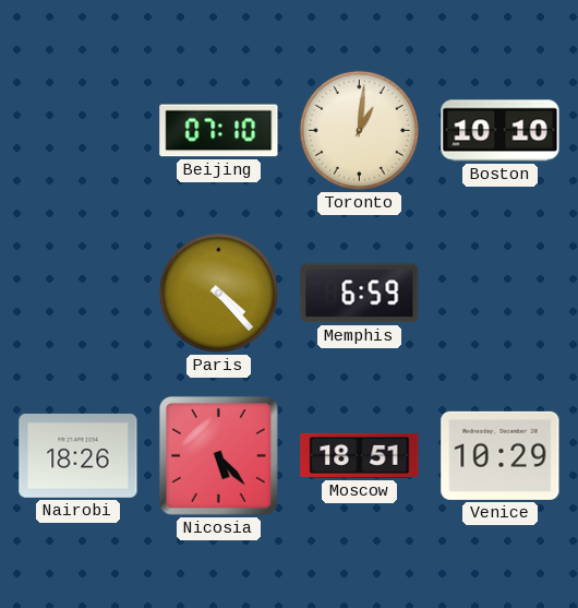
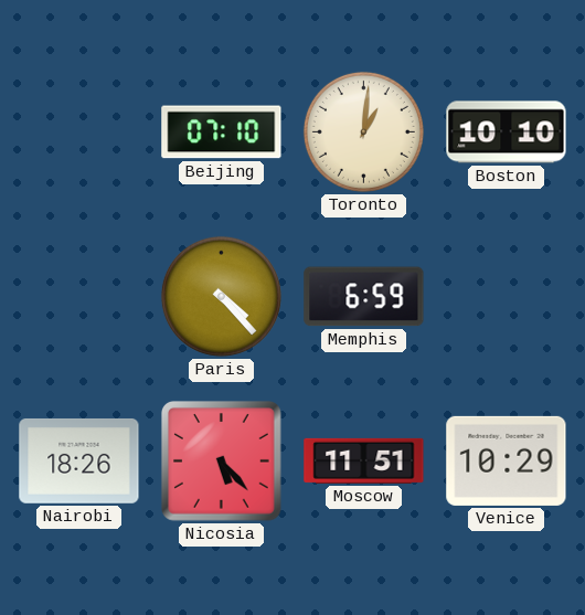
Moscow: 18:51 -> 11:51 (364, 460)
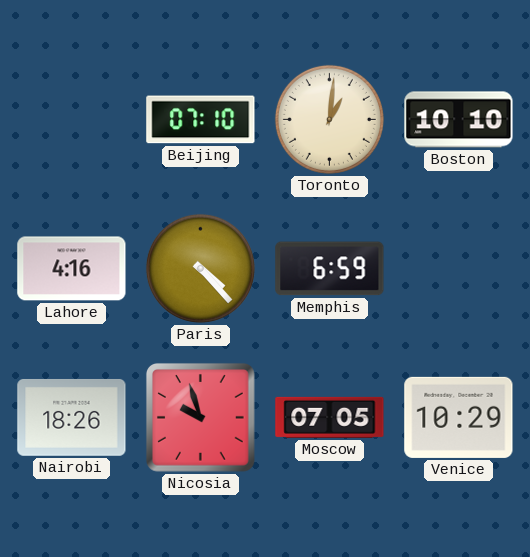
Lahore: none -> 4:16 (72, 269)
Nicosia: 5:23 -> 9:57 (201, 418)
Moscow: 11:51 -> 07:05 (330, 417)
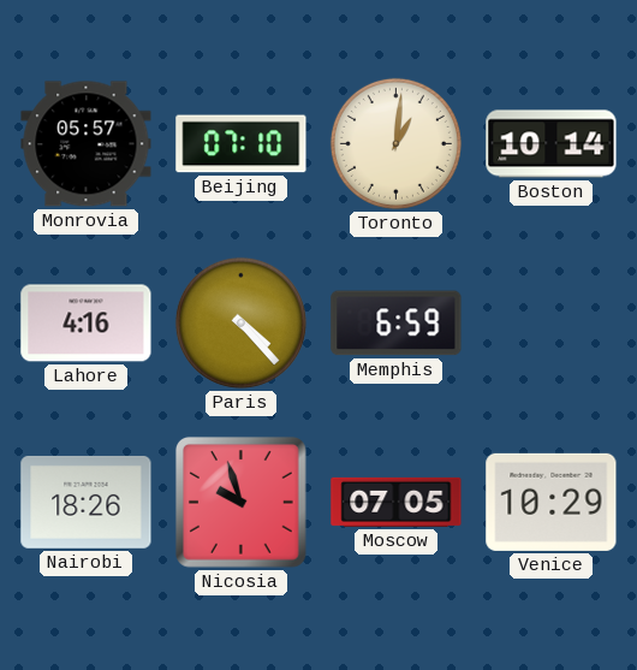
Monrovia: none -> 05:57 (87, 144)
Boston: 10:10 -> 10:14 (552, 144)
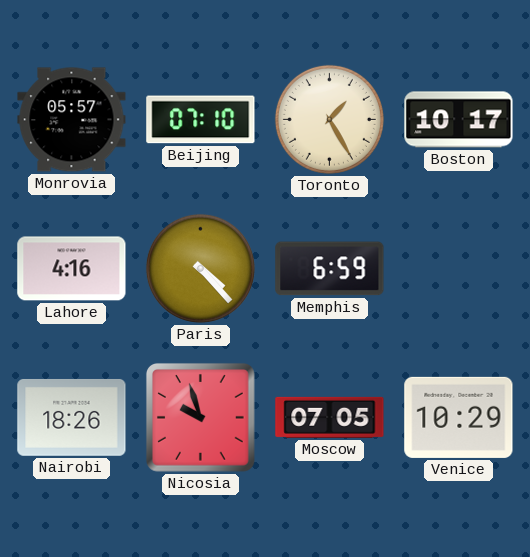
Toronto: 1:01 -> 1:25 (329, 119)
Boston: 10:14 -> 10:17 (459, 120)
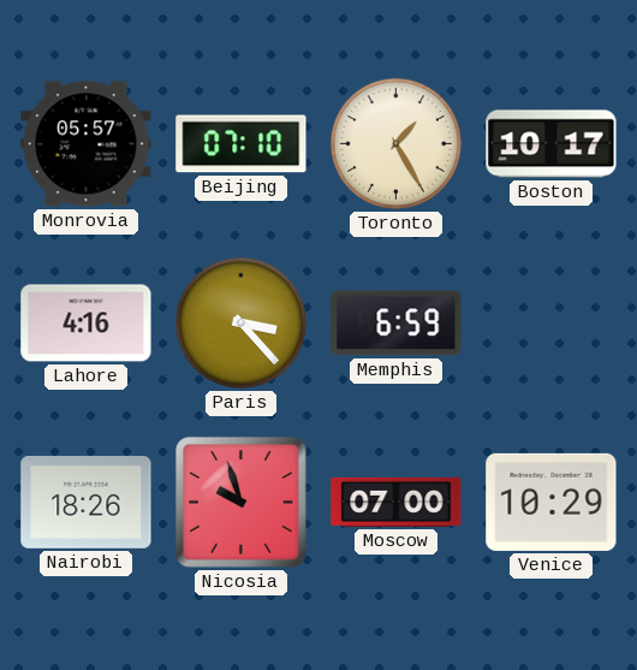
Paris: 4:23 -> 3:23 (240, 322)
Moscow: 07:05 -> 07:00 (397, 502)
